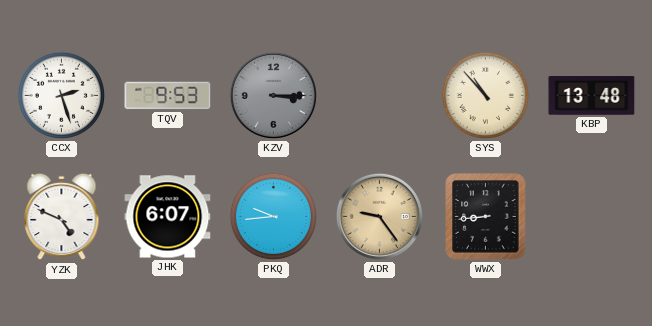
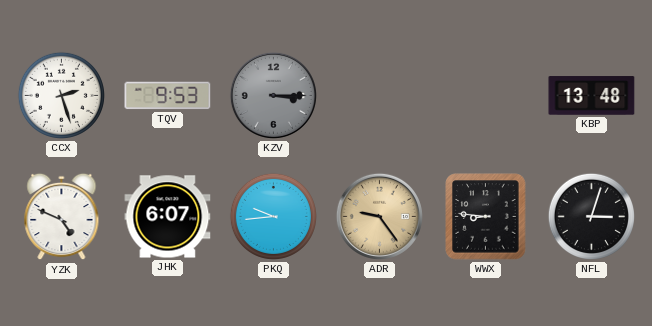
SYS: 10:53 -> none (485, 95)
WWX: 8:44 -> 8:46 (486, 217)
NFL: none -> 3:03 (591, 216)
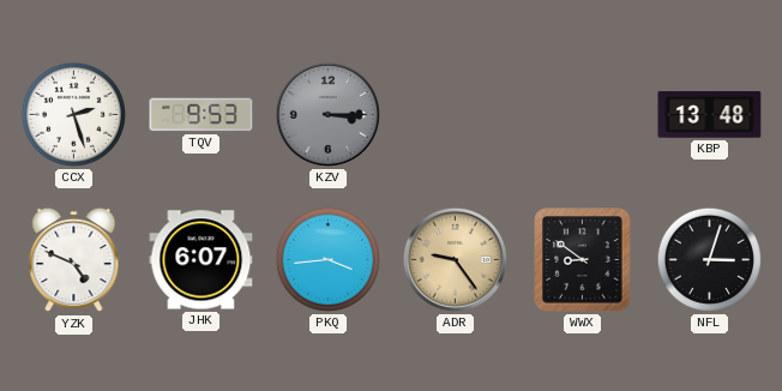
PKQ: 9:44 -> 3:44 (327, 259)
WWX: 8:46 -> 8:51 (583, 260)
